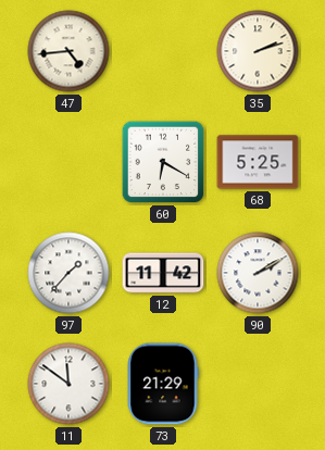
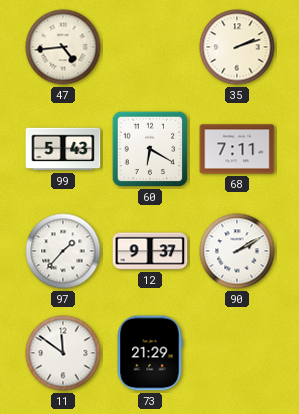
99: none -> 5:43 (63, 149)
68: 5:25 -> 7:11 (237, 149)
12: 11:42 -> 9:37 (150, 251)
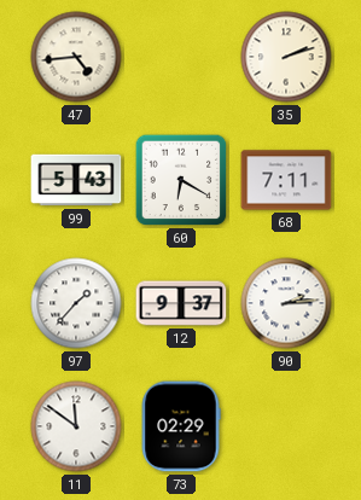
90: 2:10 -> 2:14 (286, 303)
73: 21:29 -> 02:29 (181, 426)
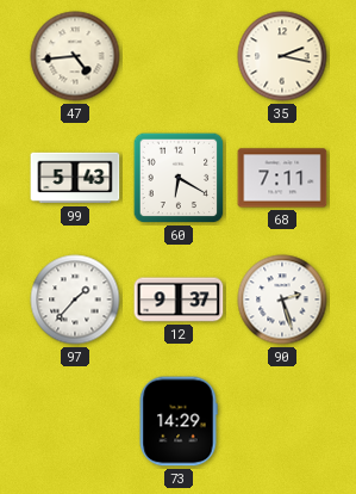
35: 2:12 -> 2:17 (282, 56)
90: 2:14 -> 2:27 (282, 300)
11: 11:51 -> none (76, 426)
73: 02:29 -> 14:29 (179, 421)
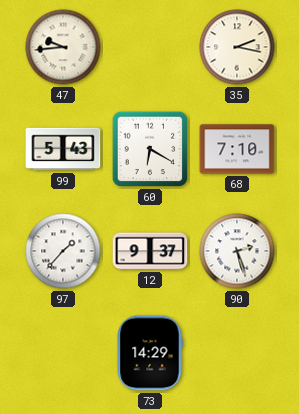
47: 4:44 -> 9:44 (63, 47)
68: 7:11 -> 7:10 (237, 149)
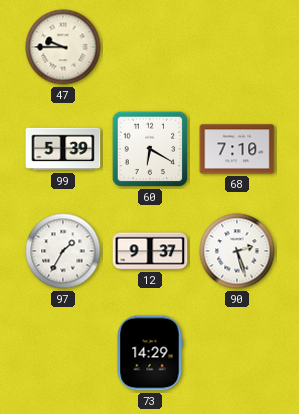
47: 9:44 -> 9:45 (63, 47)
35: 2:17 -> none (237, 47)
99: 5:43 -> 5:39 (63, 149)
97: 1:37 -> 1:35 (63, 251)
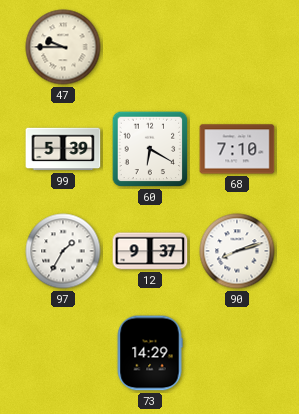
90: 2:27 -> 8:12 (237, 251)
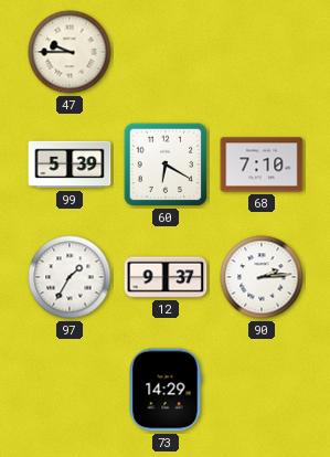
90: 8:12 -> 2:14 (262, 277)
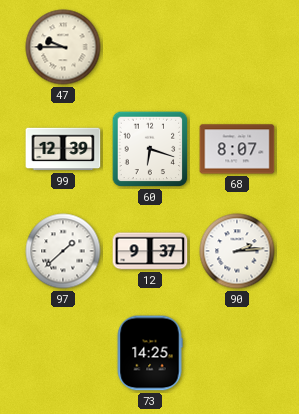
99: 5:39 -> 12:39 (63, 149)
60: 6:20 -> 6:18 (150, 149)
68: 7:10 -> 8:07 (237, 149)
97: 1:35 -> 1:38 (63, 251)
73: 14:29 -> 14:25 (150, 353)
